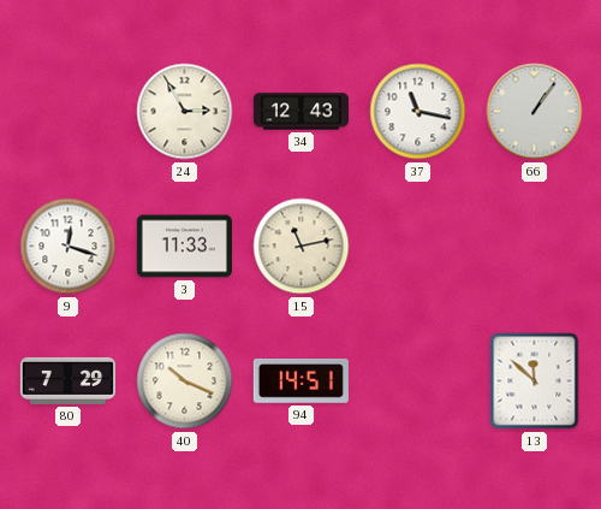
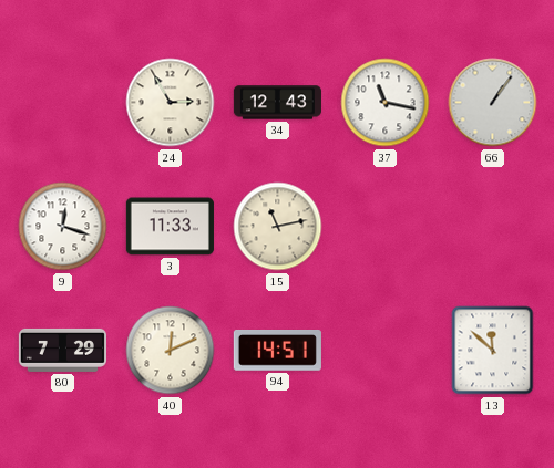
40: 10:19 -> 12:11 (171, 351)
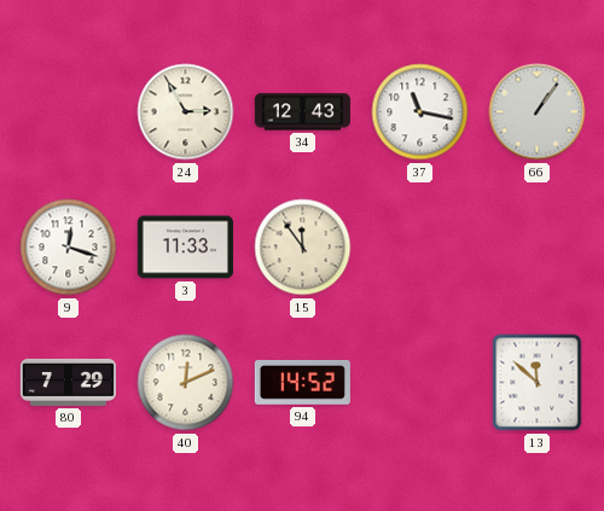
15: 11:13 -> 11:54 (303, 248)
94: 14:51 -> 14:52 (302, 383)
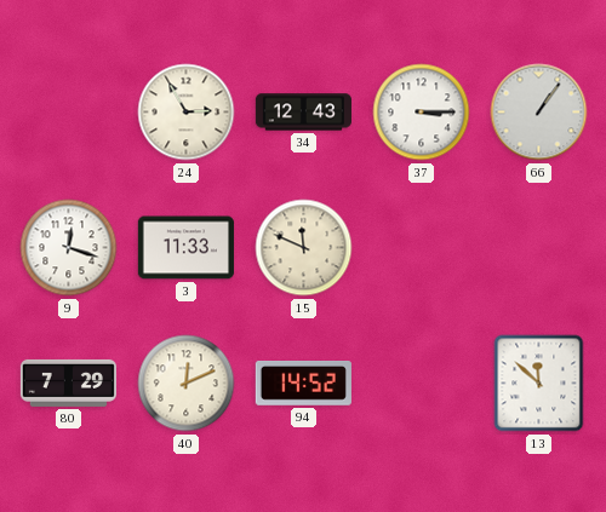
37: 11:17 -> 3:15 (422, 113)
15: 11:54 -> 11:49 (304, 248)
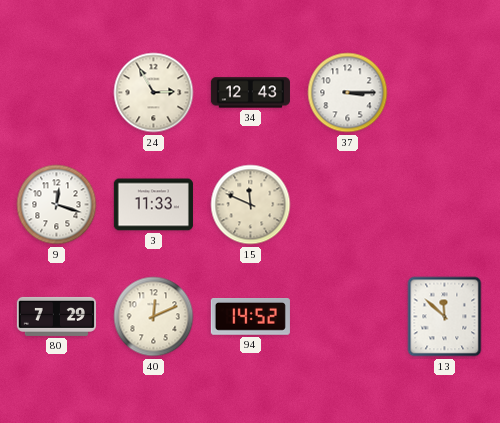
66: 1:06 -> none (539, 113)
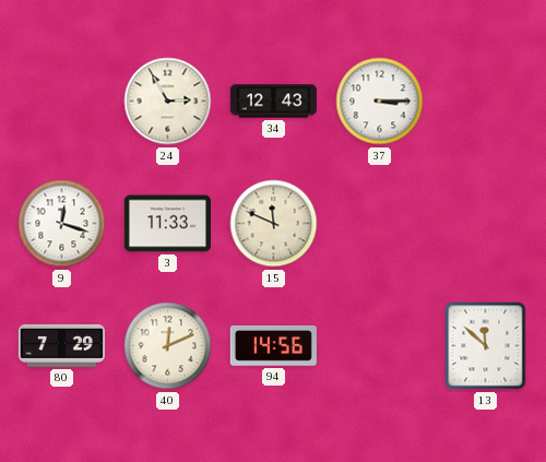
94: 14:52 -> 14:56 (273, 346)
